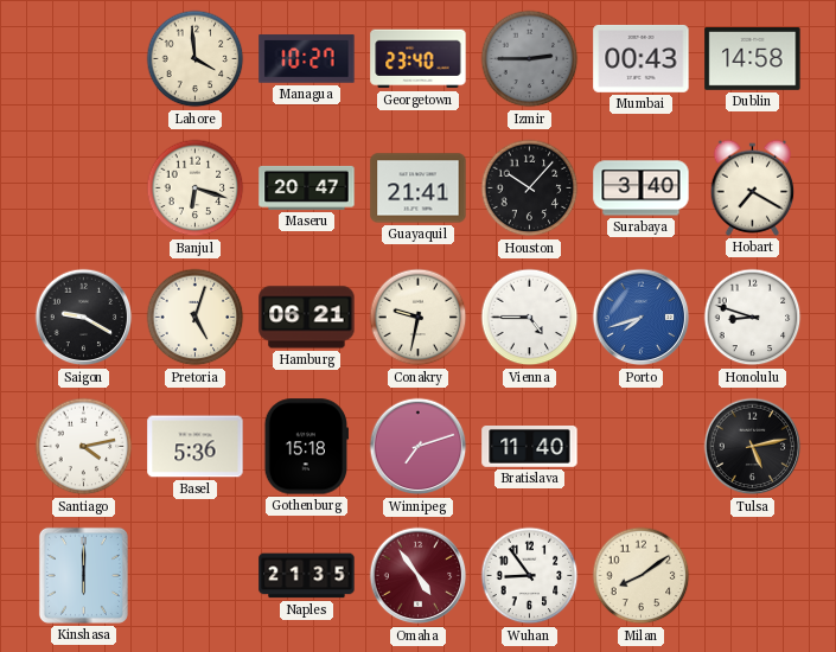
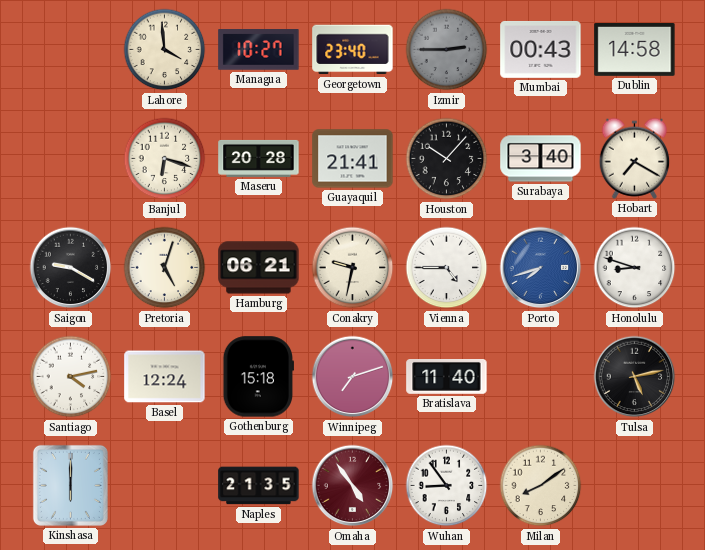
Maseru: 20:47 -> 20:28 (259, 158)
Basel: 5:36 -> 12:24 (165, 377)
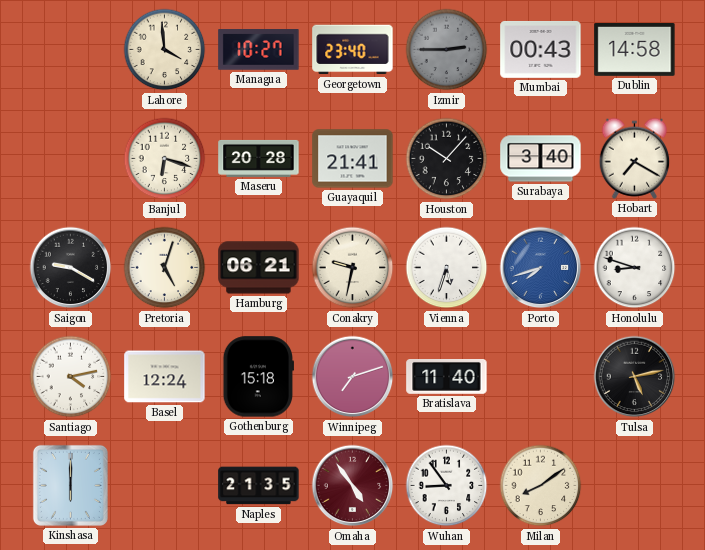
Vienna: 4:45 -> 5:33 (447, 268)
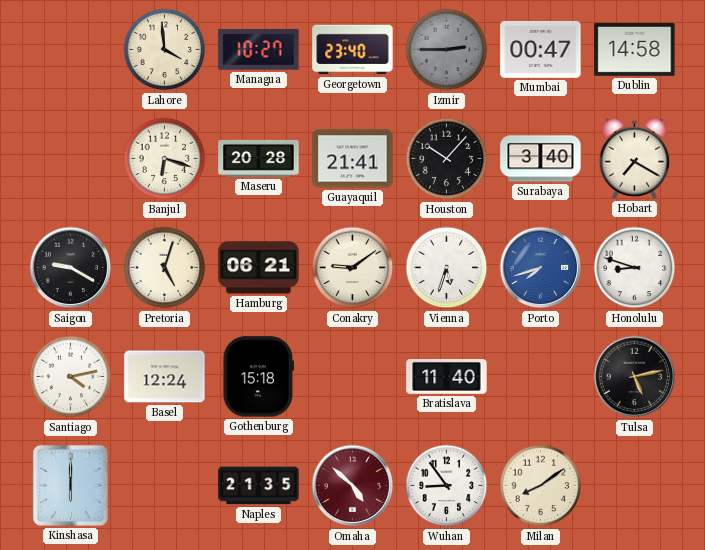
Mumbai: 00:43 -> 00:47 (541, 49)
Conakry: 9:32 -> 9:09 (353, 268)
Winnipeg: 7:12 -> none (353, 377)
Omaha: 4:54 -> 4:52 (353, 486)
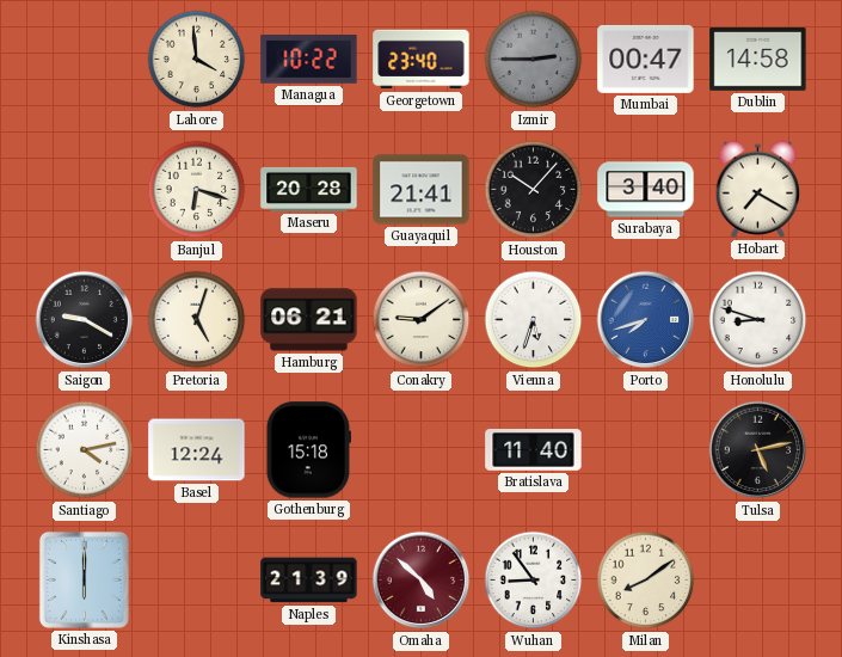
Managua: 10:27 -> 10:22 (309, 60)
Naples: 21:35 -> 21:39 (309, 581)
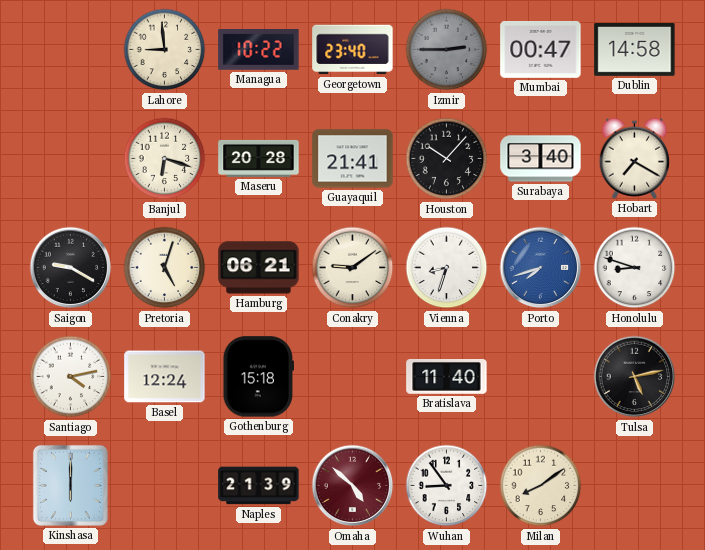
Lahore: 3:59 -> 8:59 (165, 50)
Vienna: 5:33 -> 8:33 (447, 268)
